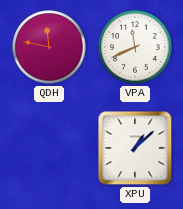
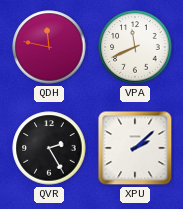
QVR: none -> 2:25 (49, 148)
XPU: 1:08 -> 2:08 (135, 148)
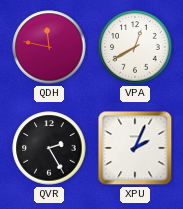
VPA: 11:41 -> 12:40 (135, 47)
XPU: 2:08 -> 2:04 (135, 148)
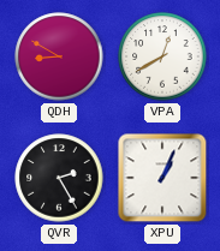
QDH: 11:47 -> 8:50 (59, 56)
XPU: 2:04 -> 1:04 (162, 178)
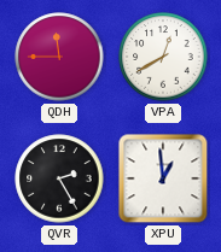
QDH: 8:50 -> 11:45 (59, 57)
XPU: 1:04 -> 12:59 (163, 178)
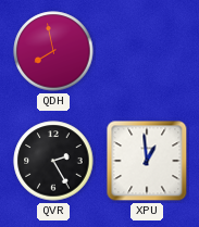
QDH: 11:45 -> 7:58 (53, 51)
VPA: 12:40 -> none (163, 57)
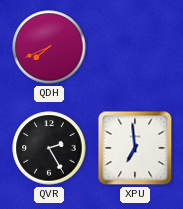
QDH: 7:58 -> 7:41 (49, 47)
XPU: 12:59 -> 6:59 (135, 148)
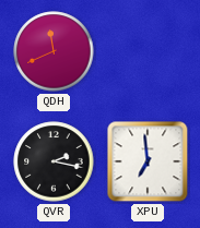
QDH: 7:41 -> 11:41 (54, 51)
QVR: 2:25 -> 2:17 (54, 161)
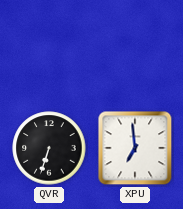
QDH: 11:41 -> none (54, 51)
QVR: 2:17 -> 6:33 (49, 148)
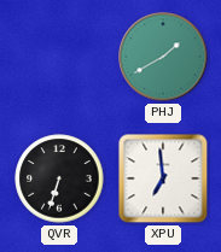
PHJ: none -> 1:40 (163, 57)
